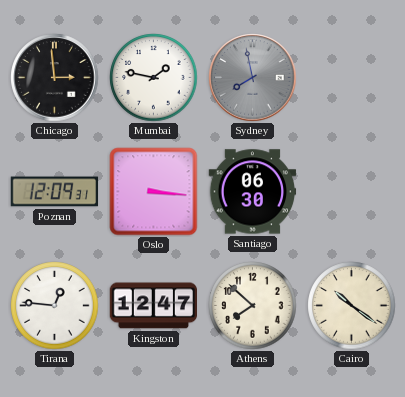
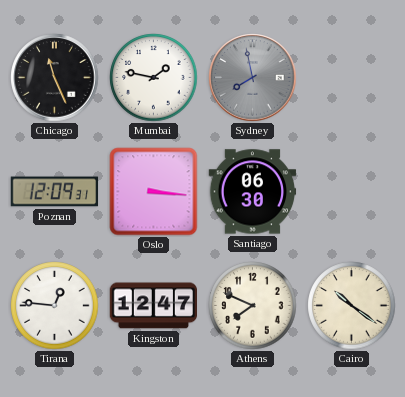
Chicago: 2:59 -> 11:26 (55, 78)
Athens: 7:52 -> 7:49 (253, 306)
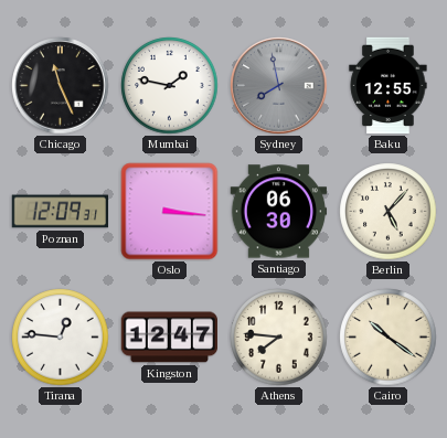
Baku: none -> 12:55 (389, 86)
Berlin: none -> 5:07 (389, 212)
Athens: 7:49 -> 7:46 (279, 338)
